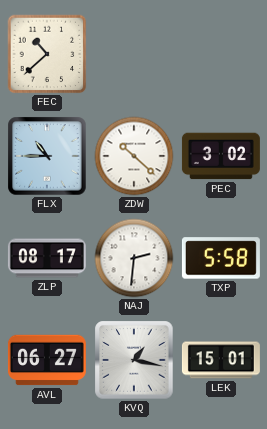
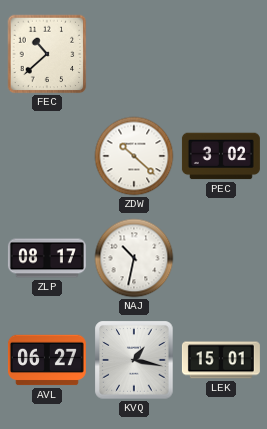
FLX: 10:45 -> none (47, 156)
NAJ: 2:31 -> 10:32 (134, 258)
TXP: 5:58 -> none (221, 258)
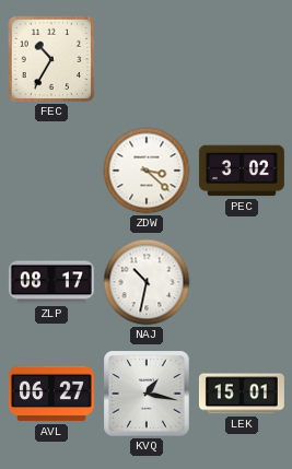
FEC: 10:38 -> 10:35 (51, 59)
ZDW: 10:22 -> 3:22 (147, 171)
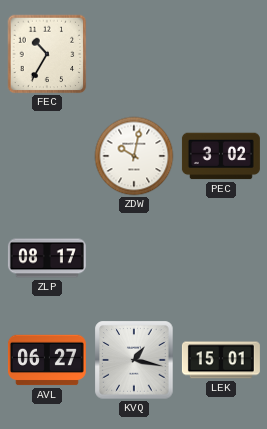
ZDW: 3:22 -> 10:02 (134, 156)
NAJ: 10:32 -> none (147, 282)
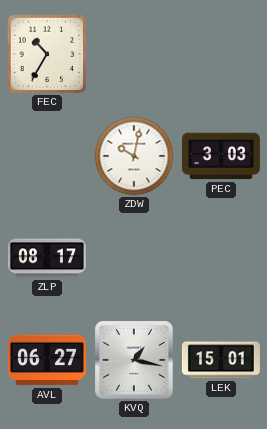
PEC: 3:02 -> 3:03 (221, 156)
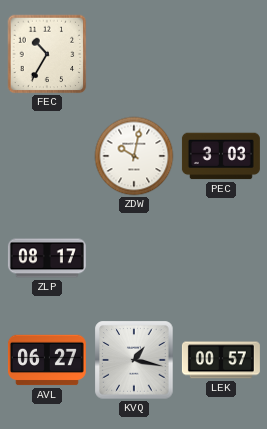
LEK: 15:01 -> 00:57 (221, 360)
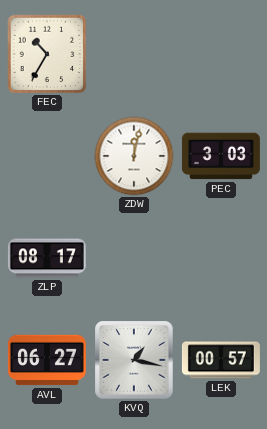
ZDW: 10:02 -> 12:02 (134, 156)
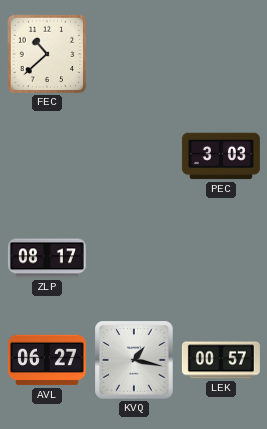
FEC: 10:35 -> 10:38 (47, 54)
ZDW: 12:02 -> none (134, 156)
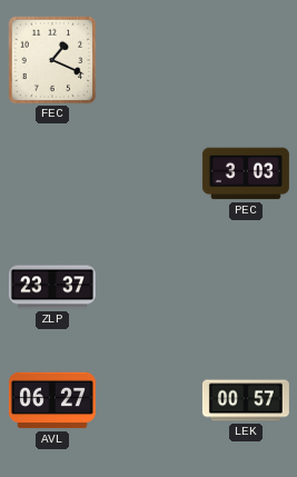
FEC: 10:38 -> 1:19 (52, 60)
ZLP: 08:17 -> 23:37 (52, 287)
KVQ: 1:17 -> none (134, 360)
